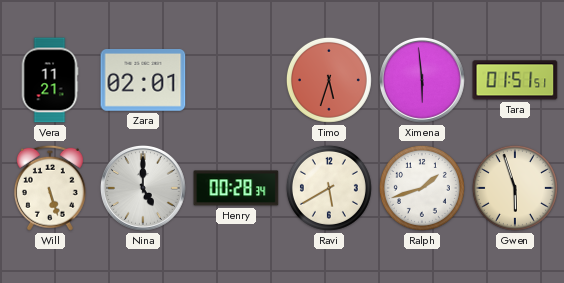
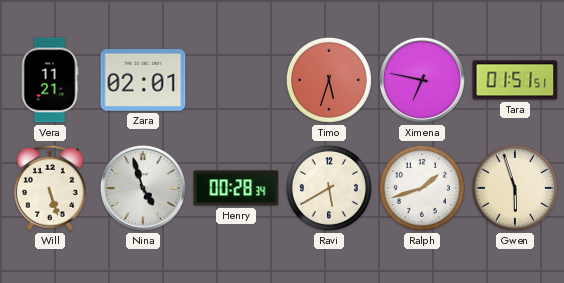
Ximena: 5:59 -> 6:47 (422, 80)
Nina: 5:00 -> 4:57 (143, 188)
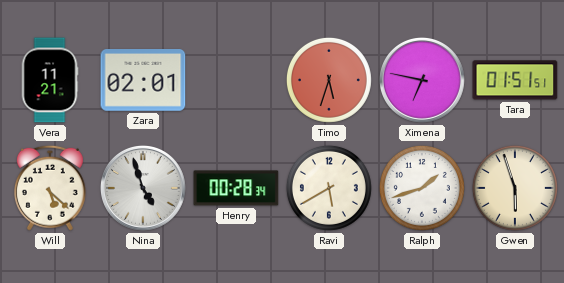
Will: 5:27 -> 5:22 (50, 188)
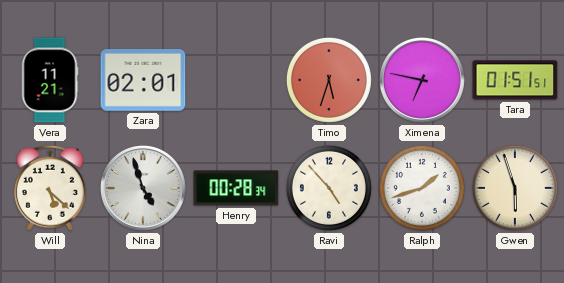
Ravi: 5:40 -> 4:53 (329, 188)
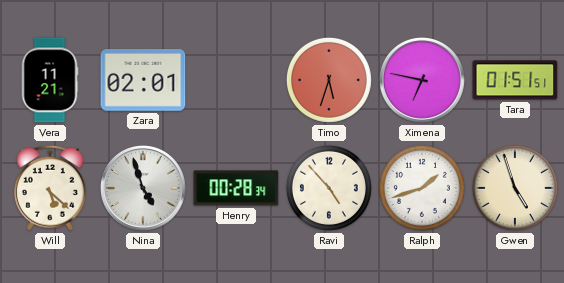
Gwen: 5:57 -> 4:57 (515, 188)
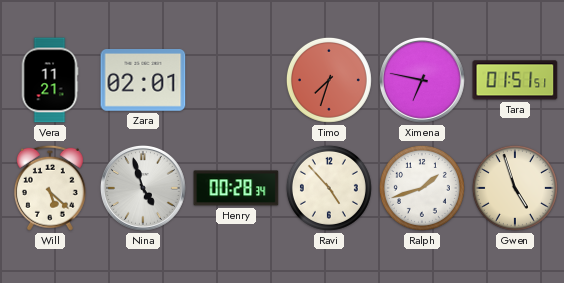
Timo: 5:33 -> 7:33 (329, 80)
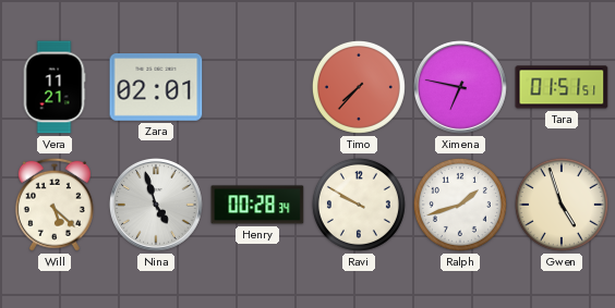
Timo: 7:33 -> 7:37 (359, 87)
Ravi: 4:53 -> 9:50 (359, 205)
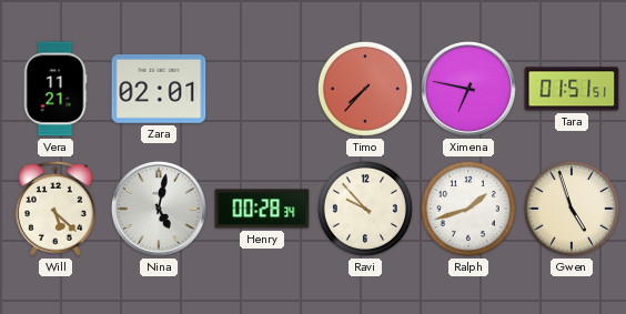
Nina: 4:57 -> 5:02 (159, 209)
Ravi: 9:50 -> 9:53 (365, 209)
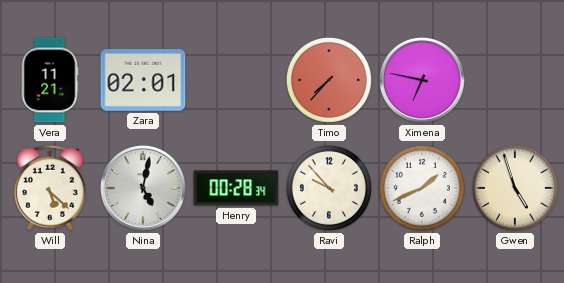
Tara: 01:51 -> none (572, 89)
Ralph: 1:42 -> 1:41 (422, 188)
